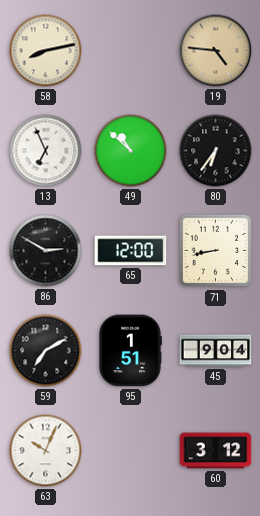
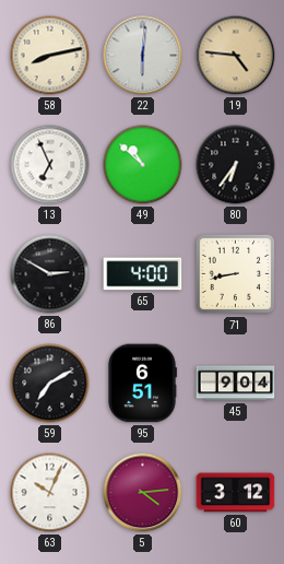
22: none -> 6:01 (143, 56)
65: 12:00 -> 4:00 (143, 274)
95: 1:51 -> 6:51 (142, 384)
5: none -> 4:14 (143, 493)
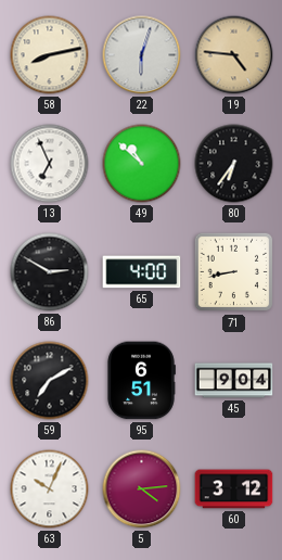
22: 6:01 -> 6:03 (142, 55)
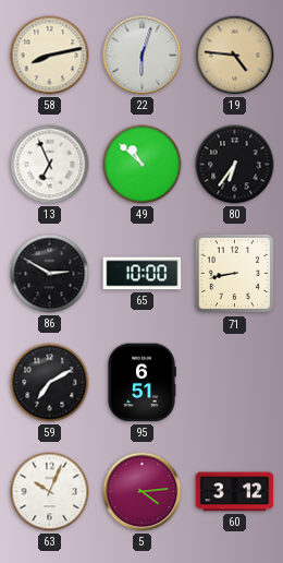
65: 4:00 -> 10:00 (143, 274)
45: 9:04 -> none (234, 381)
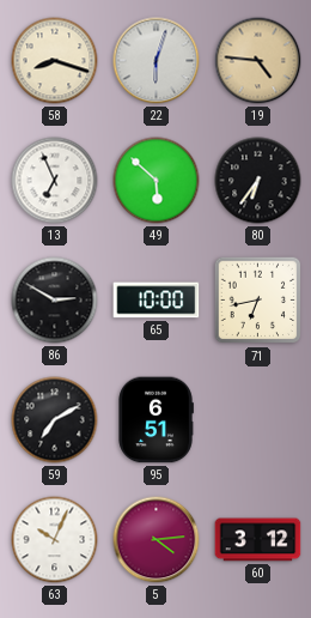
58: 8:13 -> 8:18 (55, 61)
49: 10:52 -> 5:52 (157, 181)
71: 8:43 -> 6:43 (258, 301)
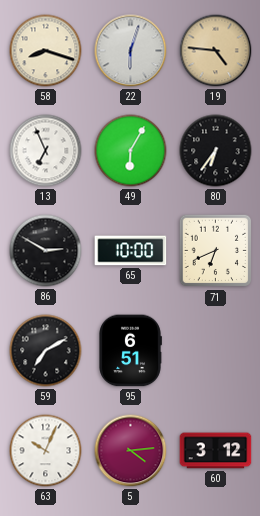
49: 5:52 -> 6:05 (131, 151)
71: 6:43 -> 6:41 (216, 251)
